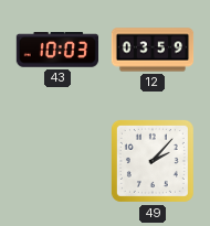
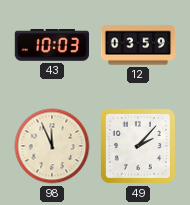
98: none -> 11:56 (52, 146)
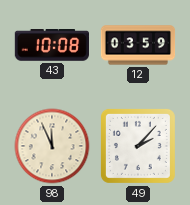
43: 10:03 -> 10:08 (51, 45)
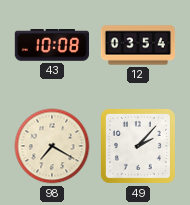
12: 03:59 -> 03:54 (138, 45)
98: 11:56 -> 7:20 (52, 146)
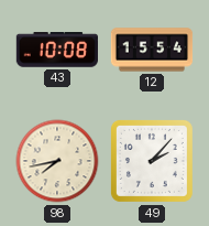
12: 03:54 -> 15:54 (152, 50)
98: 7:20 -> 7:43 (57, 161)
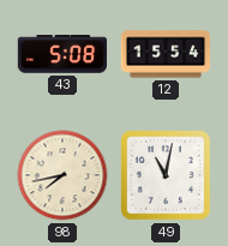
43: 10:08 -> 5:08 (61, 54)
49: 2:07 -> 11:02 (166, 175)
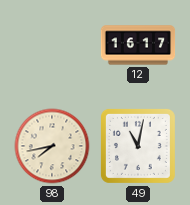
43: 5:08 -> none (61, 54)
12: 15:54 -> 16:17 (138, 45)
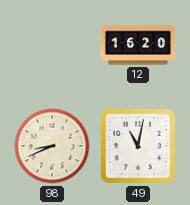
12: 16:17 -> 16:20 (138, 45)
98: 7:43 -> 8:41 (52, 146)
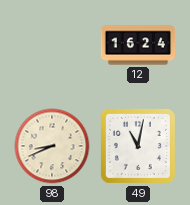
12: 16:20 -> 16:24 (138, 45)
